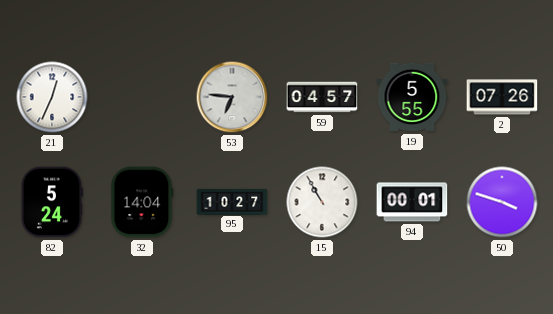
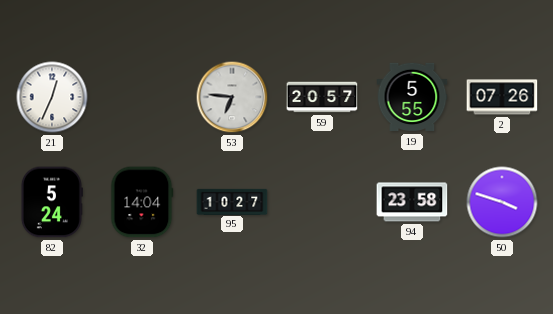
59: 04:57 -> 20:57 (322, 97)
15: 10:55 -> none (322, 202)
94: 00:01 -> 23:58 (412, 202)
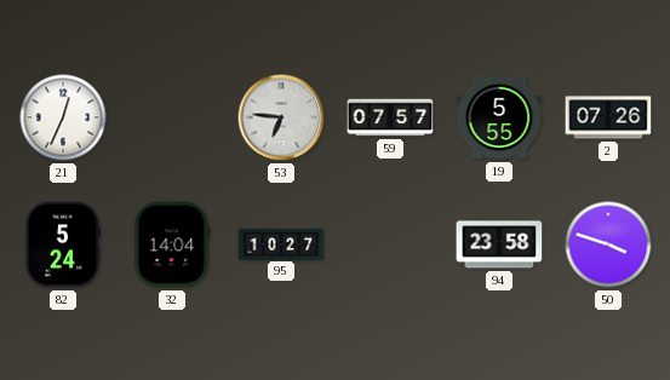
59: 20:57 -> 07:57 (390, 117)
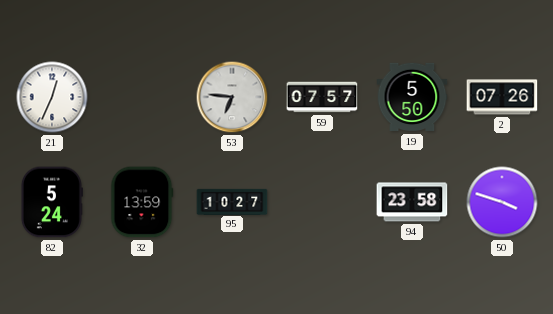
19: 5:55 -> 5:50 (412, 97)
32: 14:04 -> 13:59 (142, 202)
